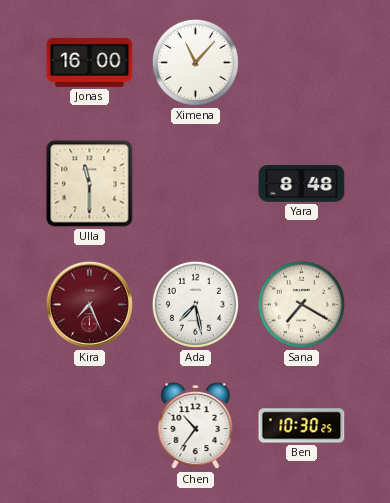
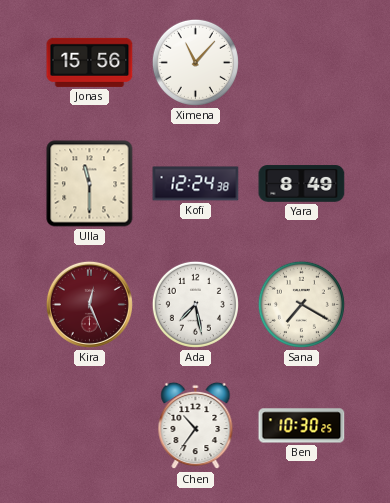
Jonas: 16:00 -> 15:56 (90, 62)
Kofi: none -> 12:24 (196, 184)
Yara: 8:48 -> 8:49 (302, 184)
Kira: 7:26 -> 12:26 (89, 304)
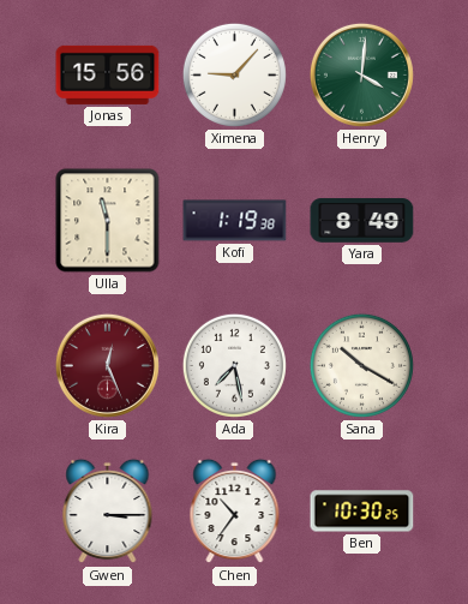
Ximena: 11:07 -> 9:07 (234, 74)
Henry: none -> 4:01 (361, 74)
Kofi: 12:24 -> 1:19 (235, 221)
Sana: 7:20 -> 10:20 (361, 365)
Gwen: none -> 3:15 (108, 512)
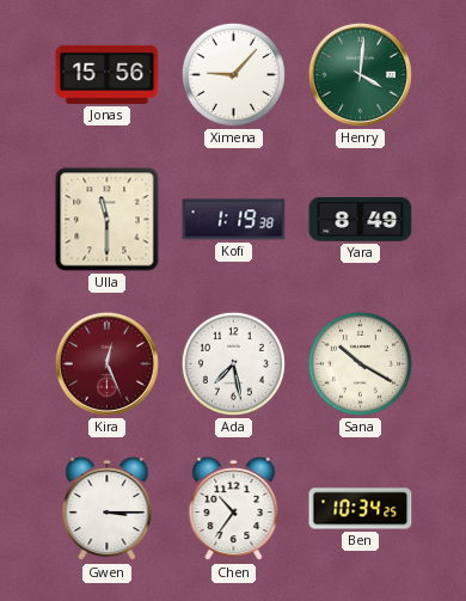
Ben: 10:30 -> 10:34 (361, 509)
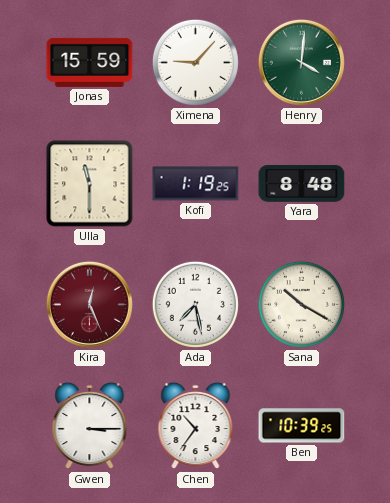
Jonas: 15:56 -> 15:59 (90, 62)
Kofi: 1:19:38 -> 1:19:25 (196, 184)
Yara: 8:49 -> 8:48 (302, 184)
Ben: 10:34 -> 10:39 (302, 426)
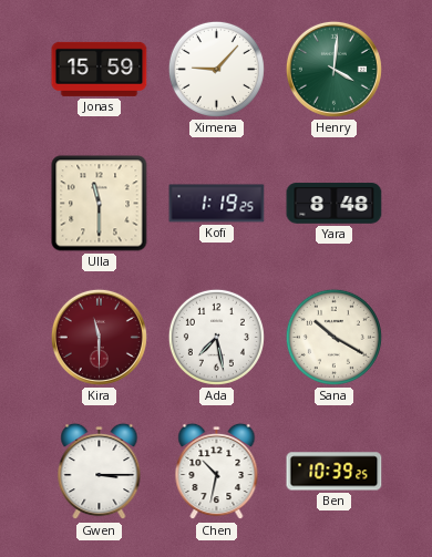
Kira: 12:26 -> 11:30 (99, 337)
Chen: 10:36 -> 10:32 (217, 472)
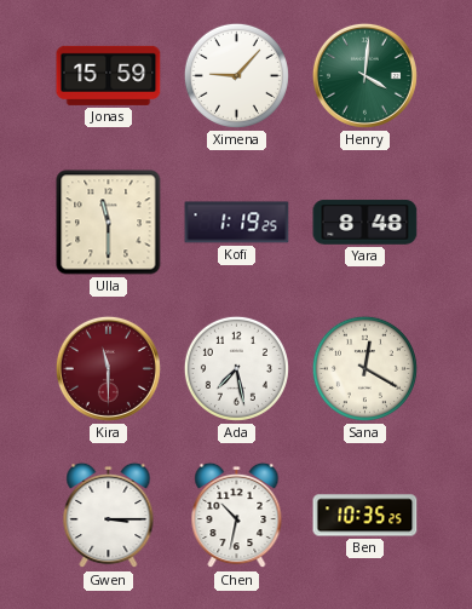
Sana: 10:20 -> 12:20 (364, 368)
Ben: 10:39 -> 10:35 (365, 516)
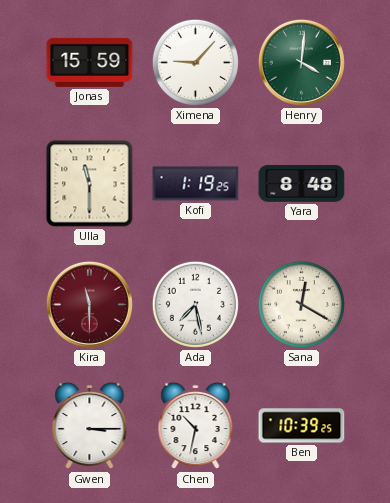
Ben: 10:35 -> 10:39 (302, 426)
